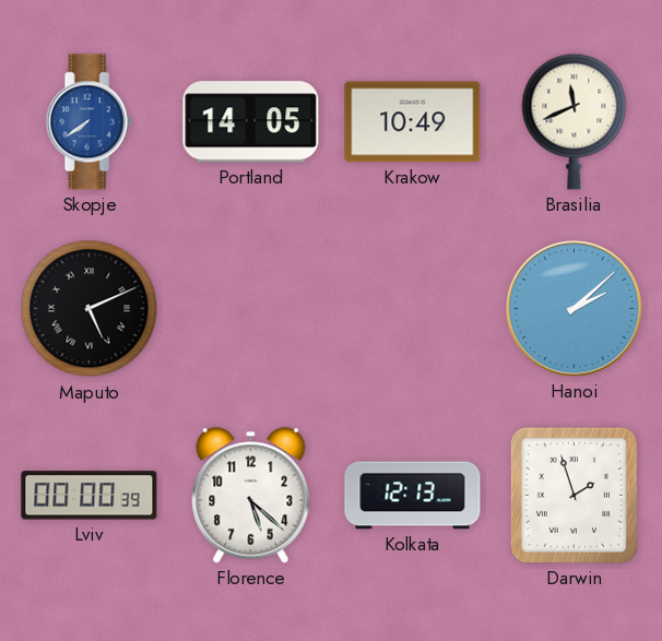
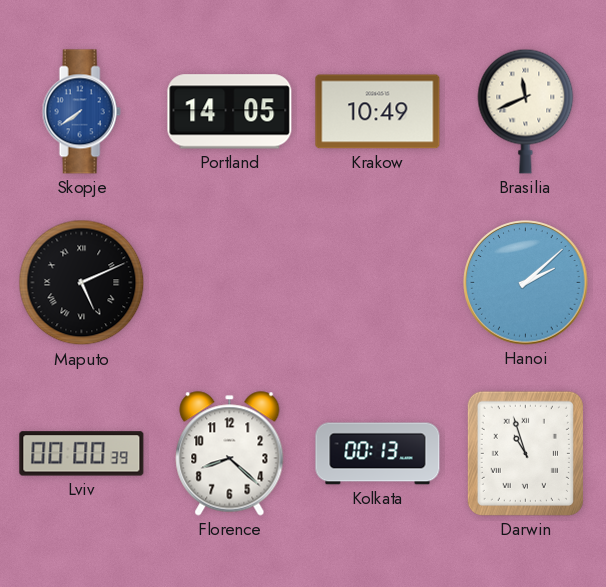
Florence: 5:22 -> 8:22 (230, 454)
Kolkata: 12:13 -> 00:13 (378, 454)
Darwin: 1:57 -> 10:57 (525, 453)
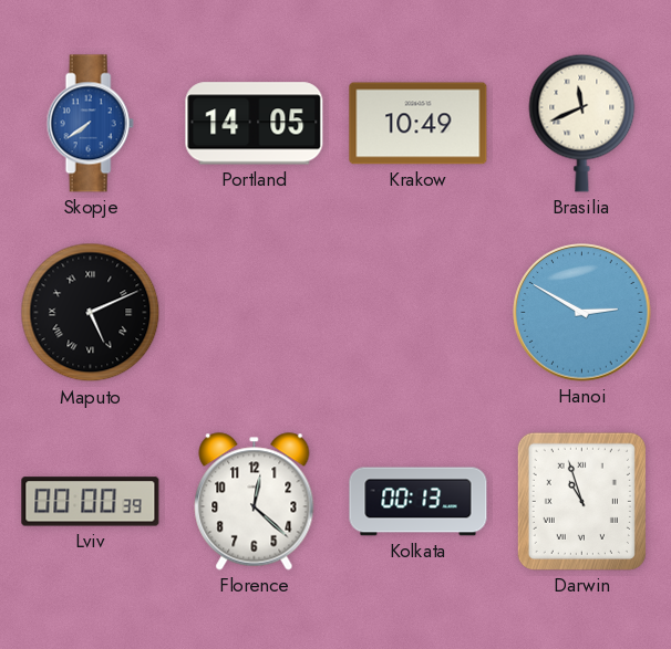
Hanoi: 2:08 -> 2:50 (582, 313)
Florence: 8:22 -> 12:22 (255, 502)
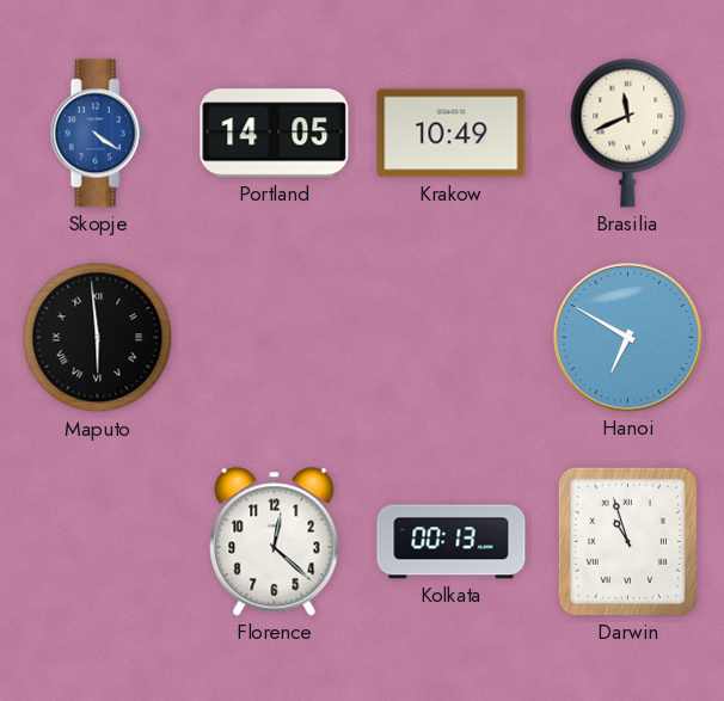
Skopje: 7:39 -> 4:21 (97, 134)
Maputo: 5:11 -> 5:59 (98, 338)
Hanoi: 2:50 -> 6:50 (628, 338)
Lviv: 00:00 -> none (91, 502)
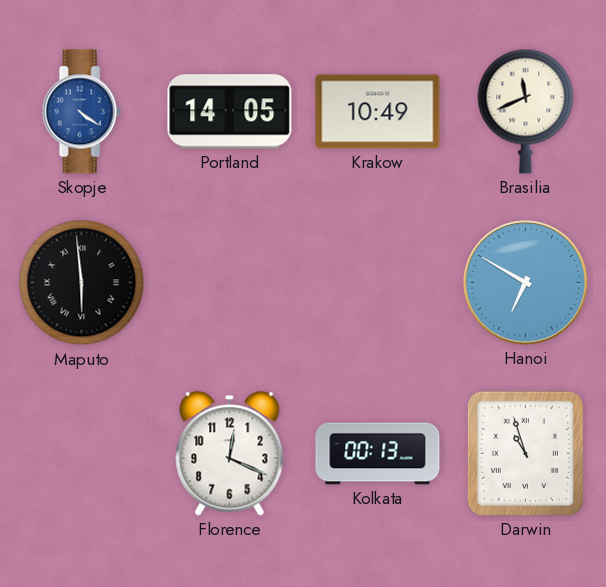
Florence: 12:22 -> 12:19 (230, 454)
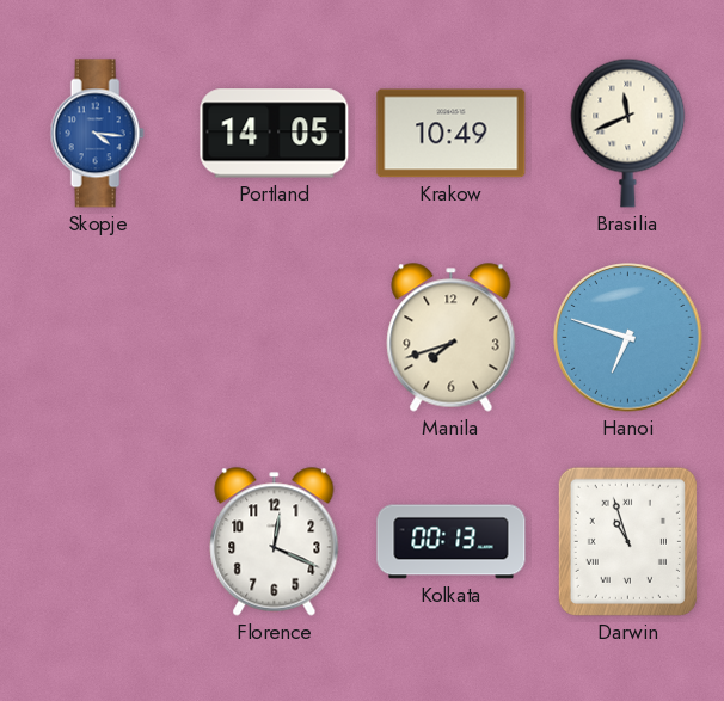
Skopje: 4:21 -> 4:16 (97, 134)
Maputo: 5:59 -> none (82, 283)
Manila: none -> 7:42 (452, 338)
Hanoi: 6:50 -> 6:48 (628, 338)
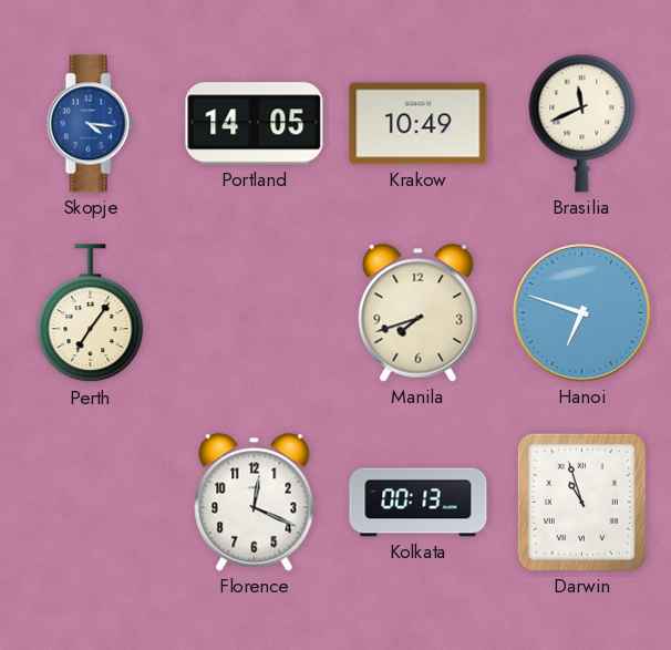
Perth: none -> 7:06 (91, 313)
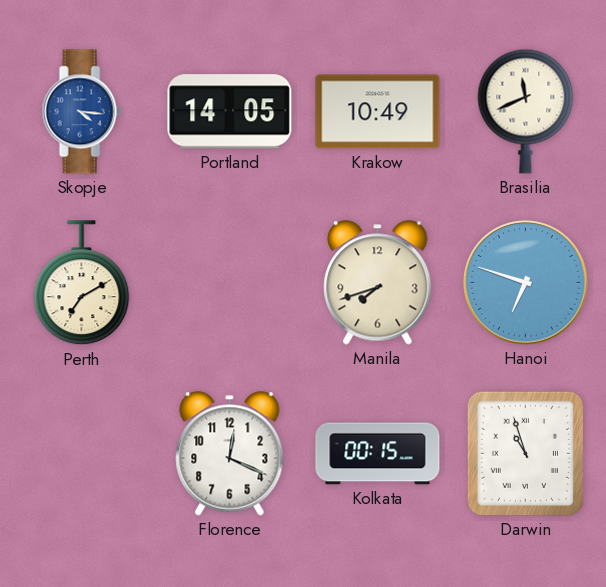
Perth: 7:06 -> 7:10 (82, 283)
Kolkata: 00:13 -> 00:15 (378, 454)
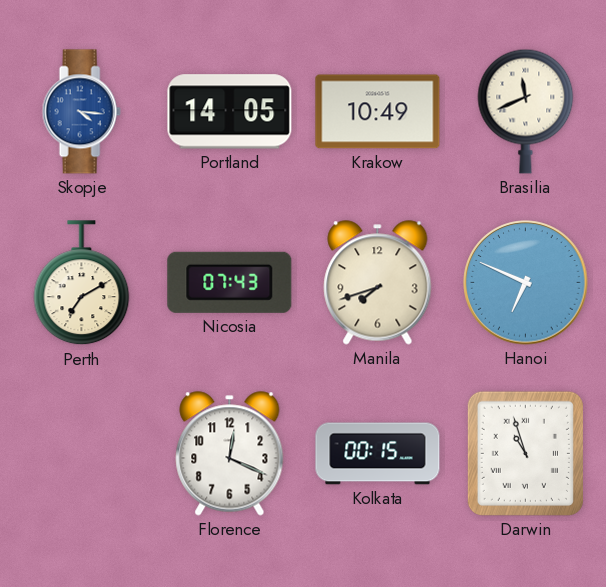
Nicosia: none -> 07:43 (230, 282)
Hanoi: 6:48 -> 6:49 (526, 283)
